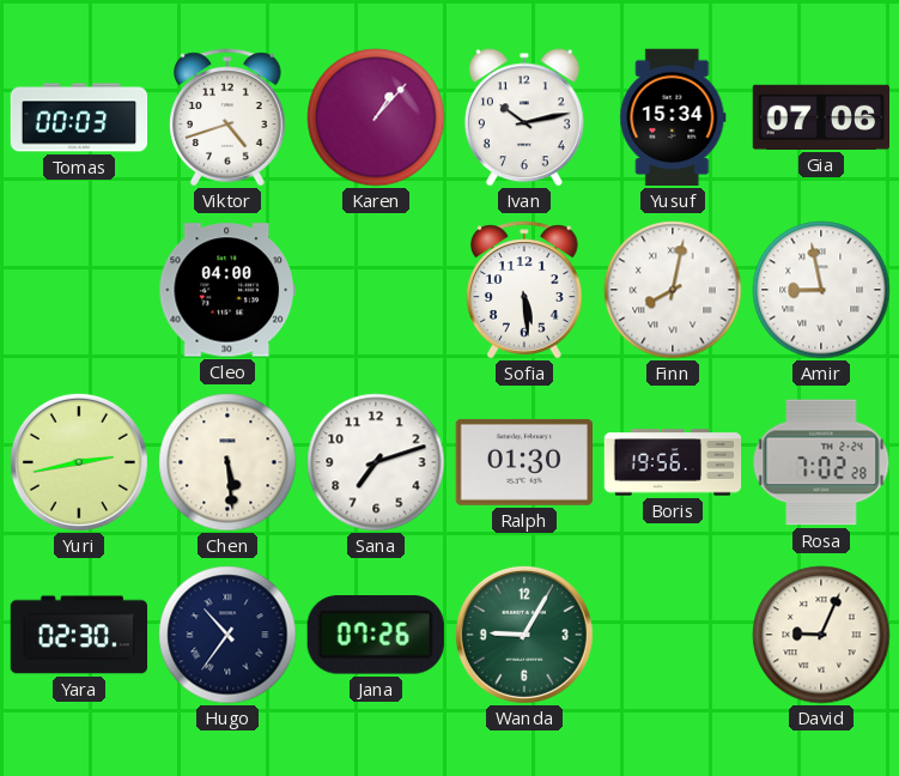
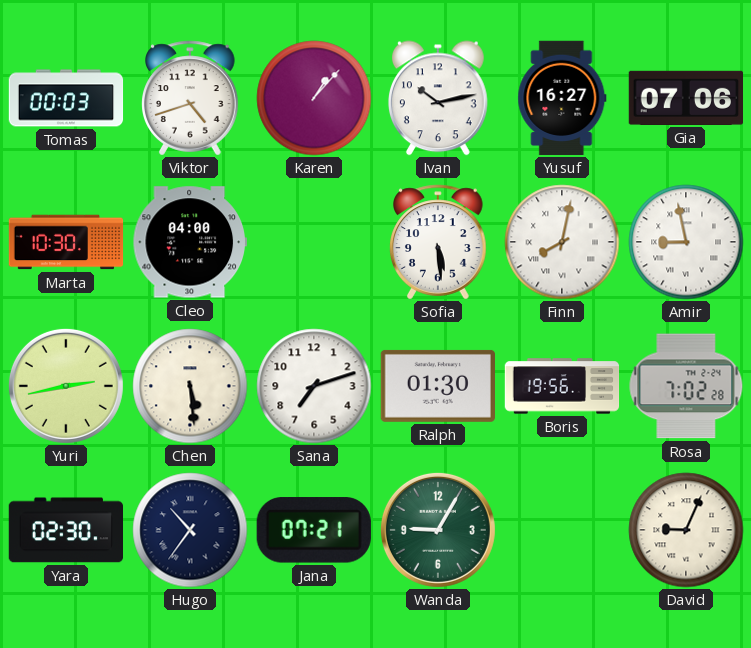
Yusuf: 15:34 -> 16:27 (562, 98)
Marta: none -> 10:30 (66, 242)
Jana: 07:26 -> 07:21 (314, 530)
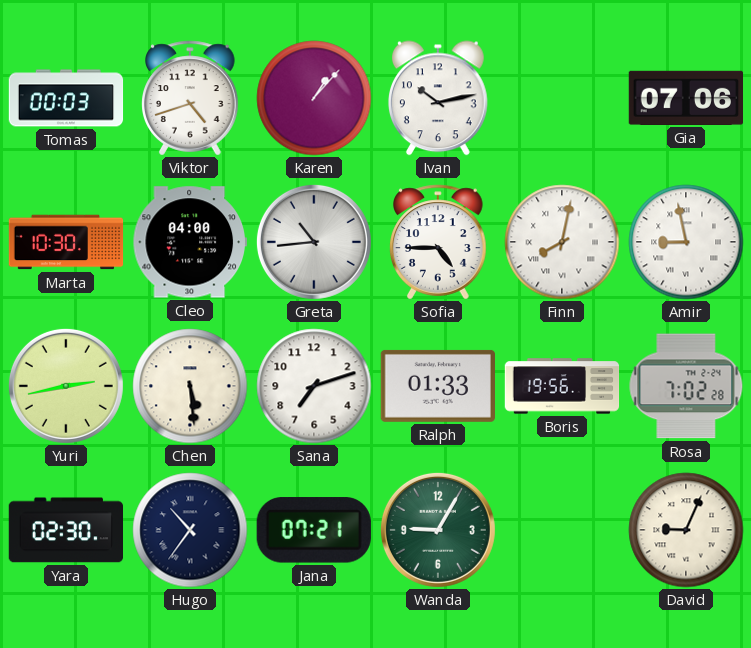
Yusuf: 16:27 -> none (562, 98)
Greta: none -> 10:44 (314, 242)
Sofia: 5:29 -> 4:45 (438, 242)
Ralph: 01:30 -> 01:33 (437, 386)
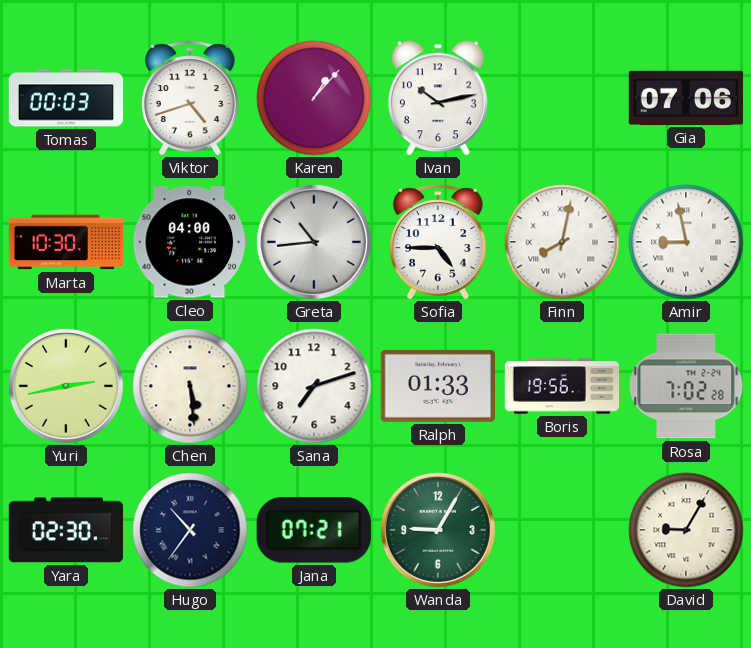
David: 9:04 -> 9:05 (686, 530)
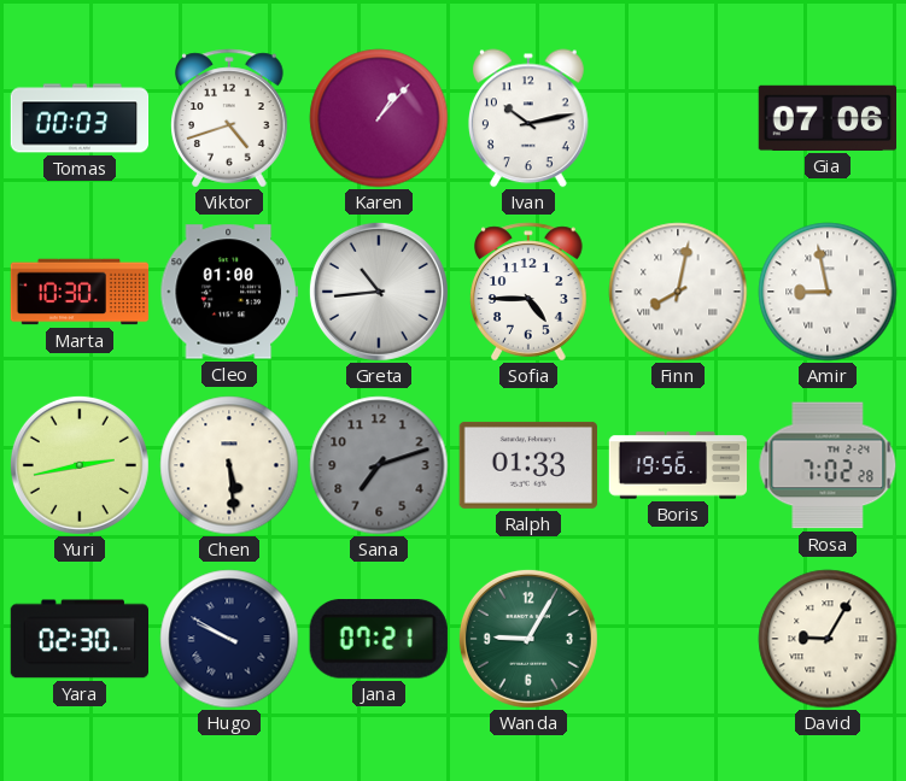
Cleo: 04:00 -> 01:00 (228, 292)
Sana dial: white -> grey (379, 465)
Hugo: 10:36 -> 9:50 (229, 639)
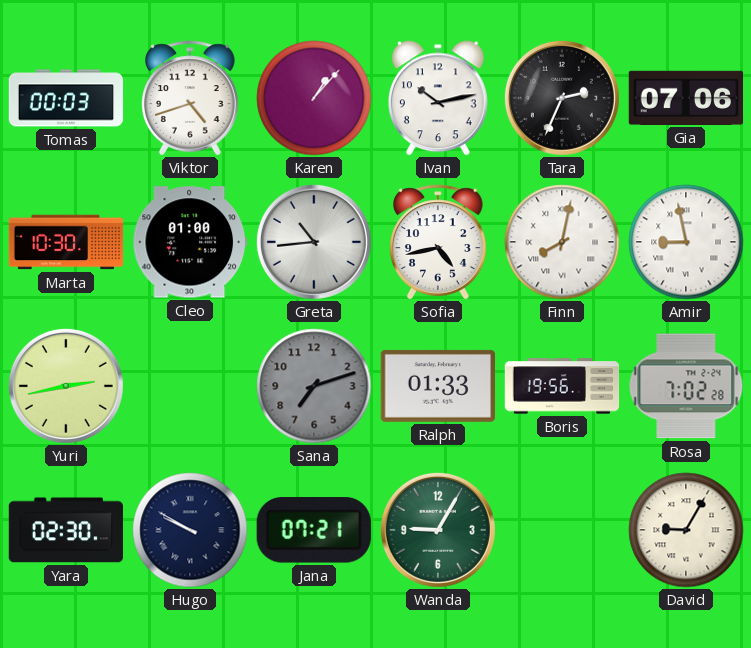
Tara: none -> 2:34 (562, 98)
Sofia: 4:45 -> 4:43 (438, 242)
Chen: 5:29 -> none (229, 465)
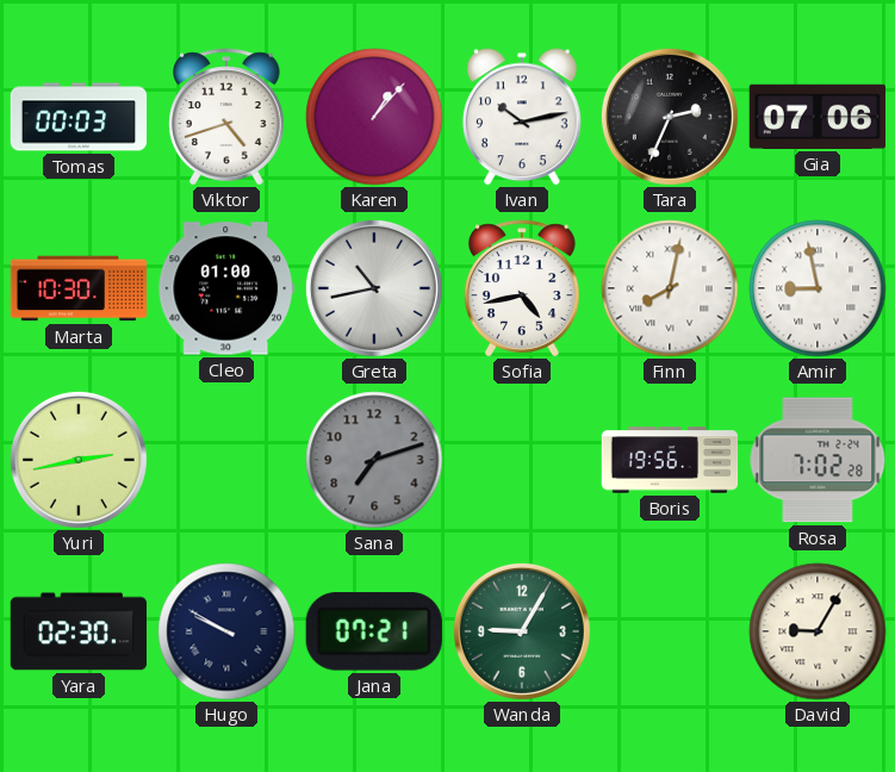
Greta: 10:44 -> 10:43 (374, 288)
Ralph: 01:33 -> none (437, 386)
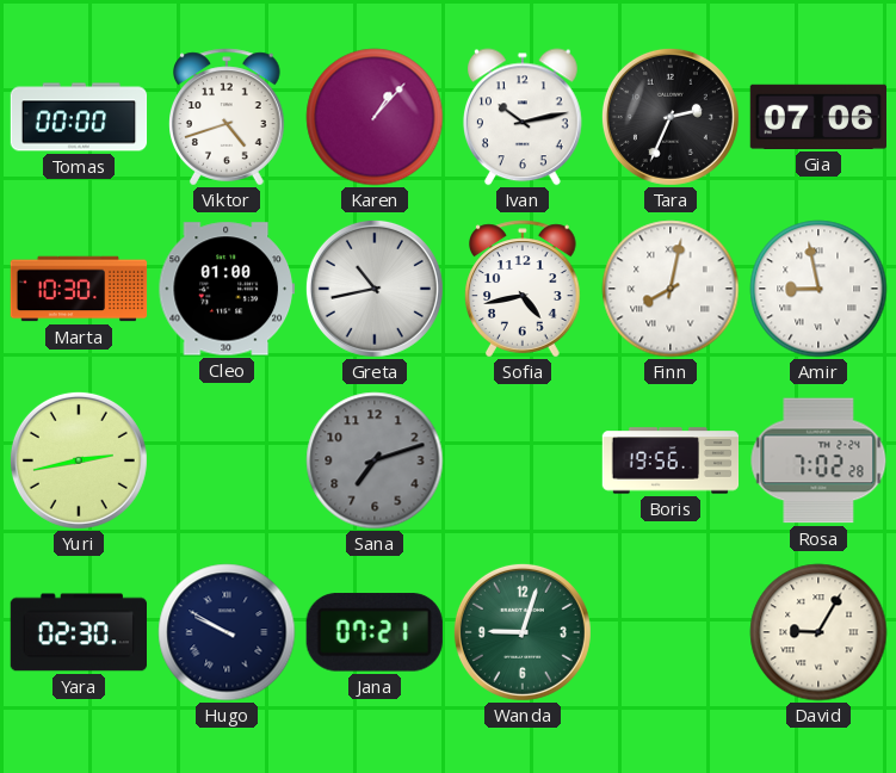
Tomas: 00:03 -> 00:00 (79, 117)
Wanda: 9:05 -> 9:03 (523, 632)
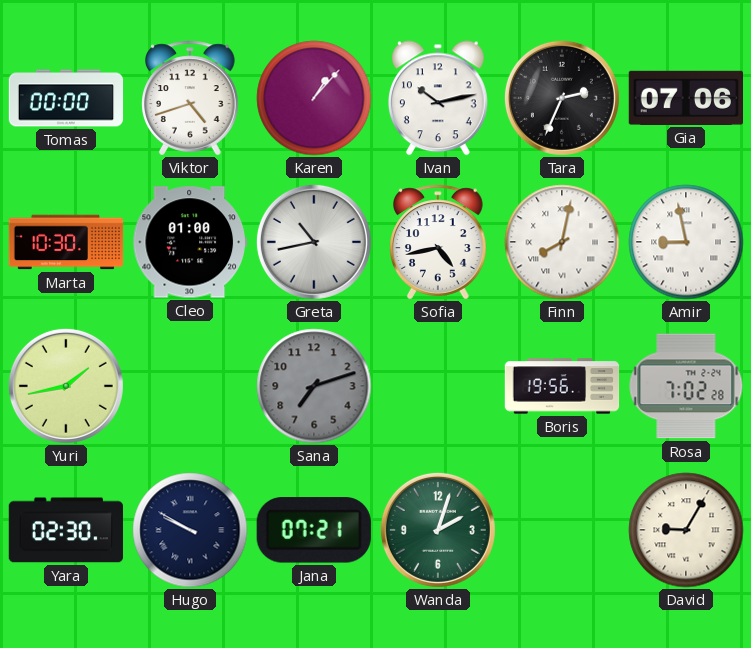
Yuri: 2:43 -> 1:43 (66, 386)
Wanda: 9:03 -> 2:03 (438, 530)
